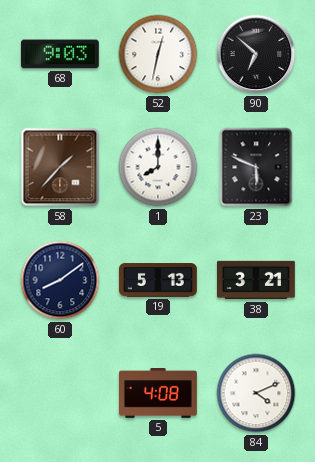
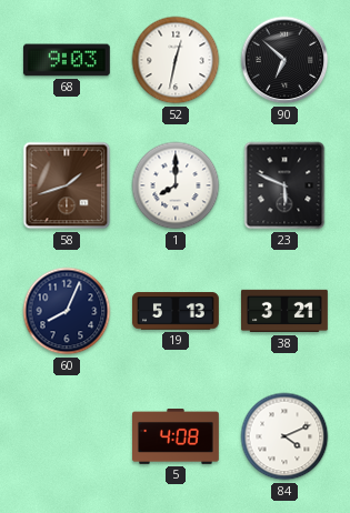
58: 1:37 -> 1:42 (67, 185)
60: 8:09 -> 8:04 (67, 311)
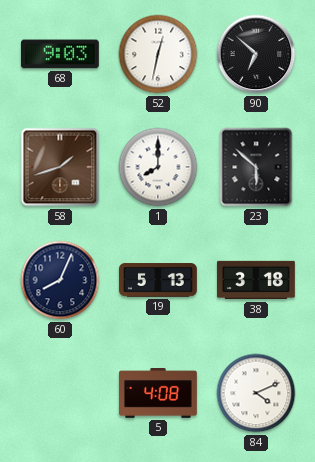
23: 5:49 -> 5:52 (256, 167)
38: 3:21 -> 3:18 (257, 280)
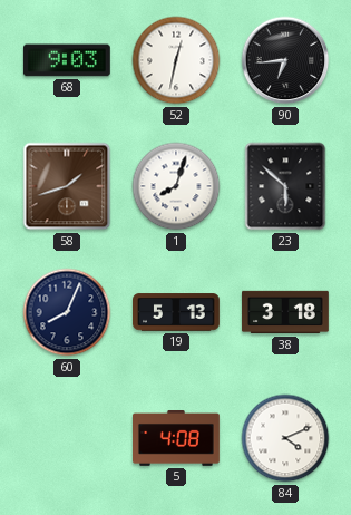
90: 6:52 -> 6:44 (285, 60)
1: 8:00 -> 8:03 (176, 186)
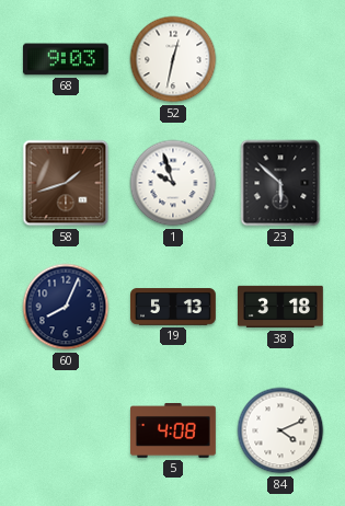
90: 6:44 -> none (285, 60)
1: 8:03 -> 9:57 (173, 183)
